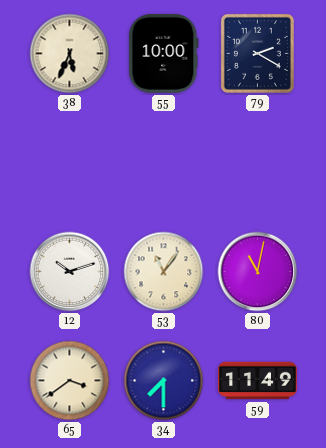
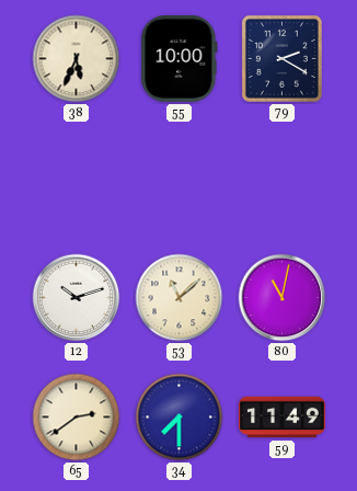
53: 11:06 -> 11:08 (180, 298)
65: 3:39 -> 2:39 (77, 418)
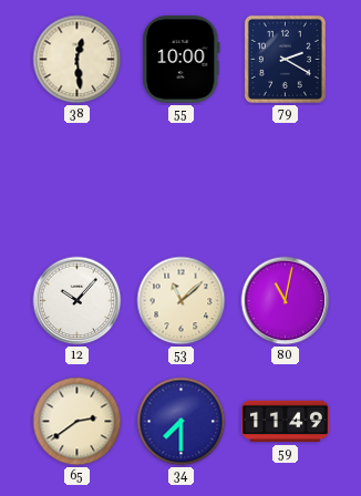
38: 5:34 -> 12:29 (78, 60)
12: 10:12 -> 10:07 (78, 301)
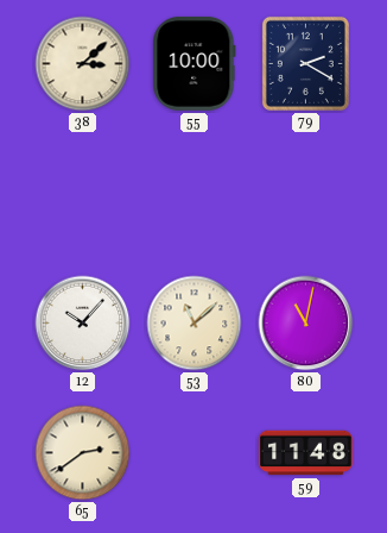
38: 12:29 -> 3:08 (83, 64)
34: 7:30 -> none (182, 422)
59: 11:49 -> 11:48 (306, 453)
